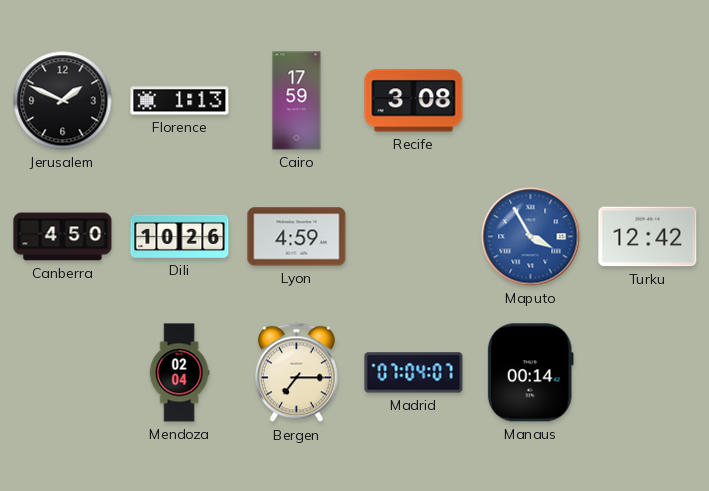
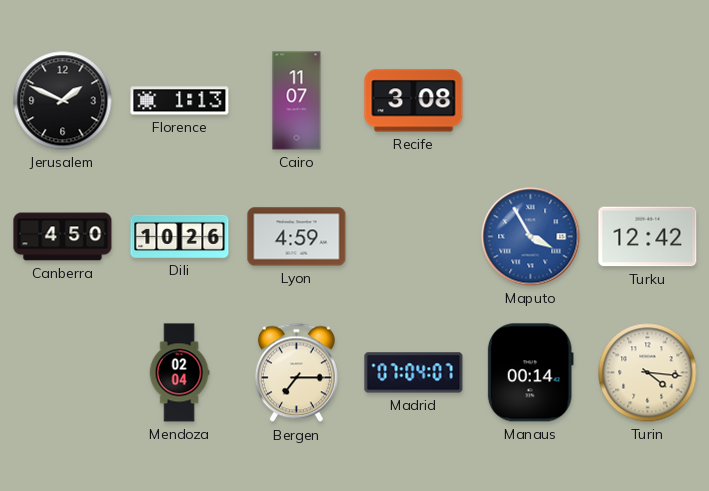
Cairo: 17:59 -> 11:07 (297, 101)
Turin: none -> 4:16 (648, 373)
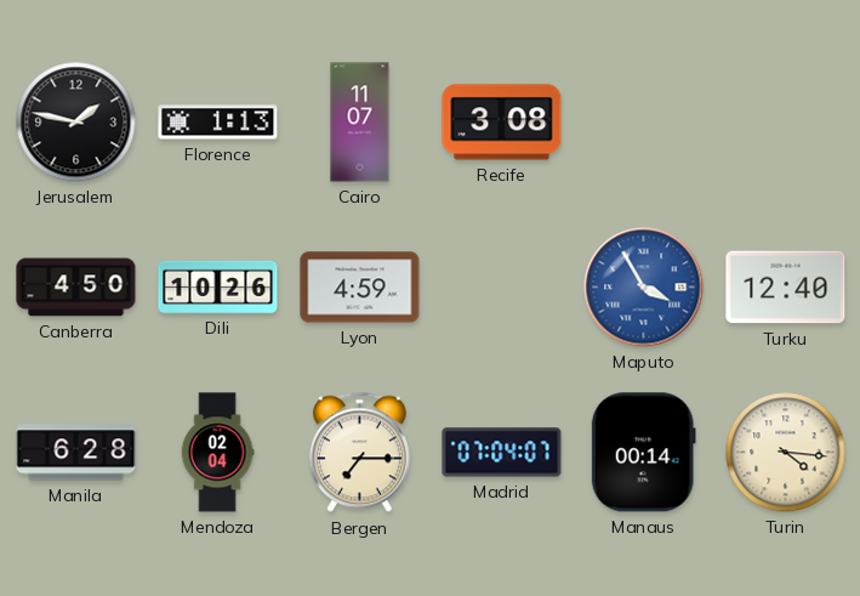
Jerusalem: 1:49 -> 1:47 (76, 123)
Turku: 12:42 -> 12:40 (786, 288)
Manila: none -> 6:28 (76, 453)
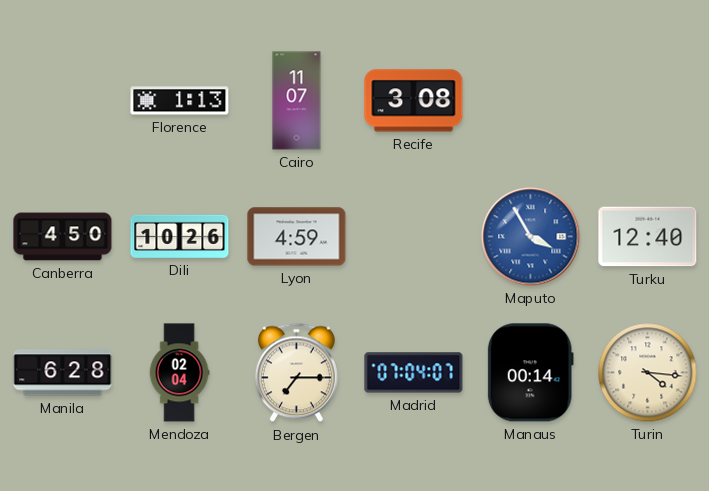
Jerusalem: 1:47 -> none (76, 123)
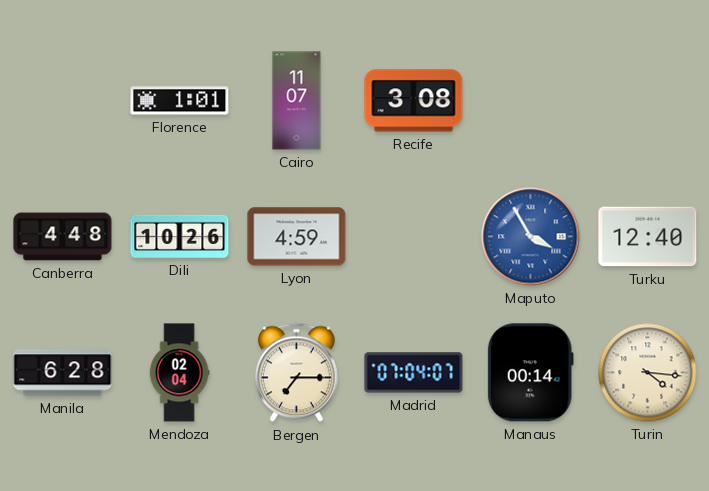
Florence: 1:13 -> 1:01 (180, 101)
Canberra: 4:50 -> 4:48 (63, 237)
